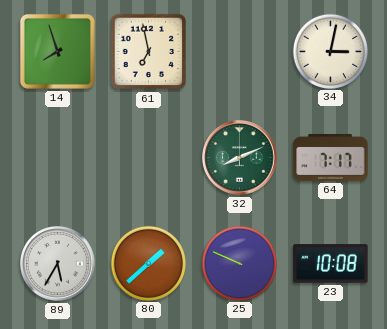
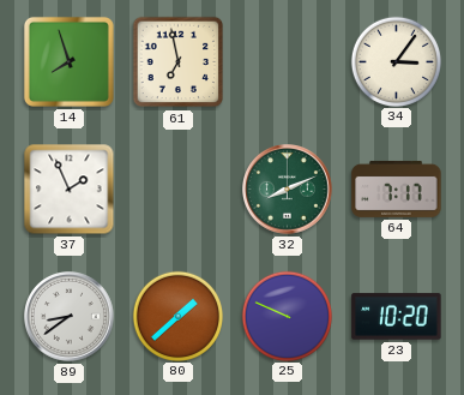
34: 3:02 -> 3:06 (396, 61)
37: none -> 1:56 (70, 190)
89: 5:35 -> 8:39 (70, 317)
23: 10:08 -> 10:20 (397, 317)
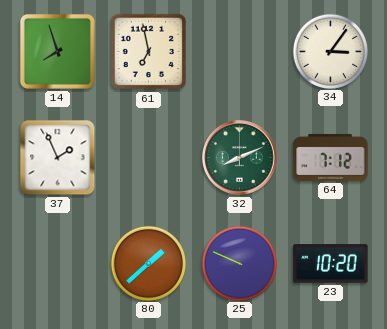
64: 7:17 -> 7:12 (331, 157)
89: 8:39 -> none (70, 317)
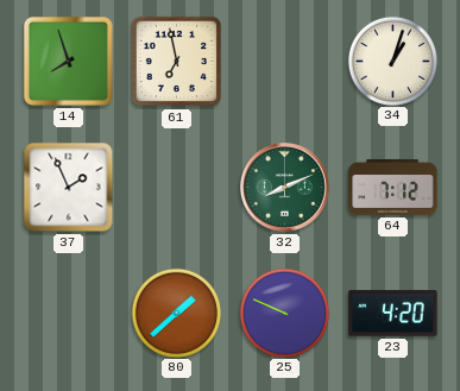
34: 3:06 -> 1:03 (392, 61)
23: 10:20 -> 4:20 (393, 314)
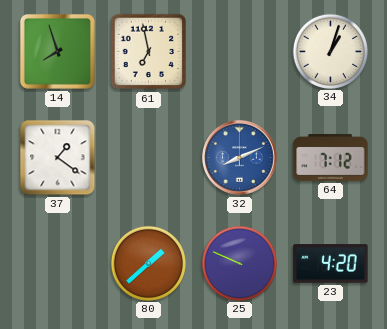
37: 1:56 -> 1:21 (58, 158)
32 dial: green -> blue (240, 158)
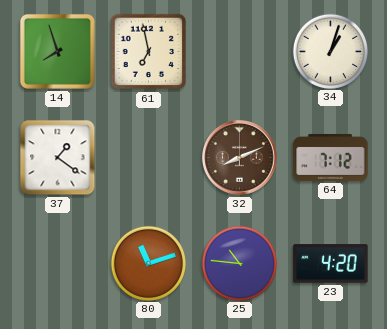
32 dial: blue -> brown (240, 158)
80: 1:38 -> 11:12 (148, 263)
25: 9:49 -> 10:46 (239, 263)
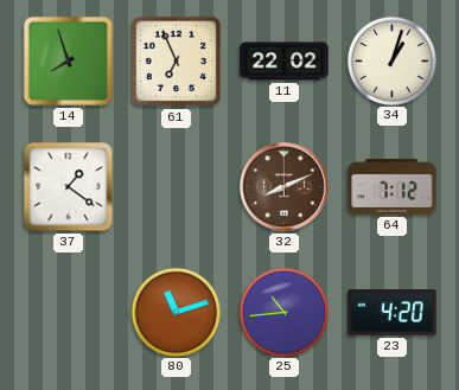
61: 6:58 -> 6:56 (177, 62)
11: none -> 22:02 (285, 62)
25: 10:46 -> 10:44 (283, 312)
